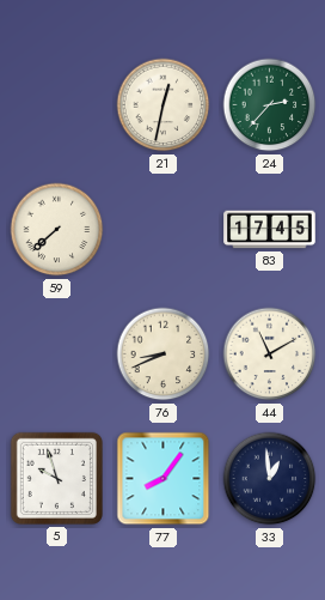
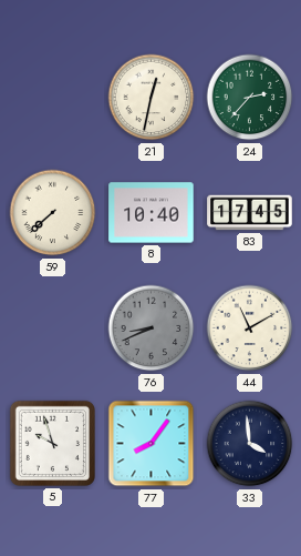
8: none -> 10:40 (152, 213)
76 dial: cream -> grey (152, 328)
33: 12:59 -> 3:59 (250, 444)
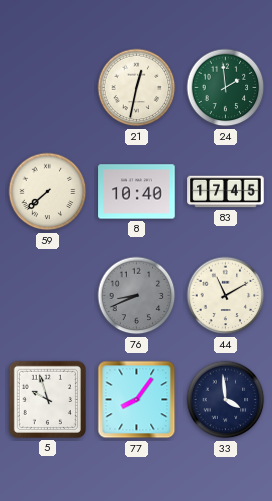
24: 2:37 -> 1:59 (226, 88)
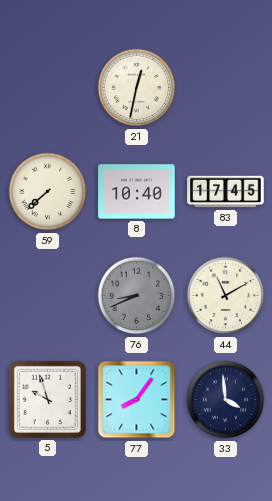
24: 1:59 -> none (226, 88)
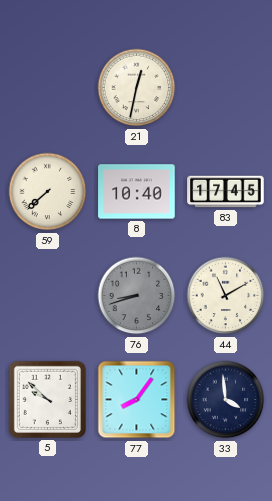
76: 8:41 -> 8:42 (137, 296)
5: 9:57 -> 9:52 (47, 399)
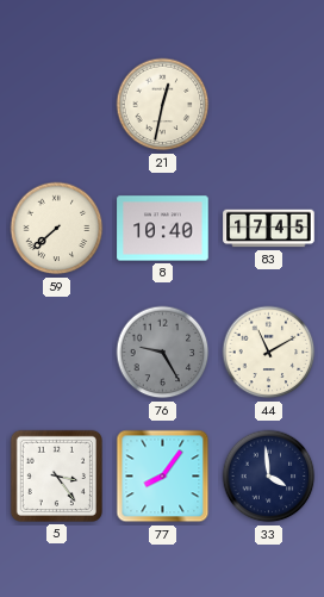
76: 8:42 -> 9:25 (163, 353)
5: 9:52 -> 3:24 (56, 475)
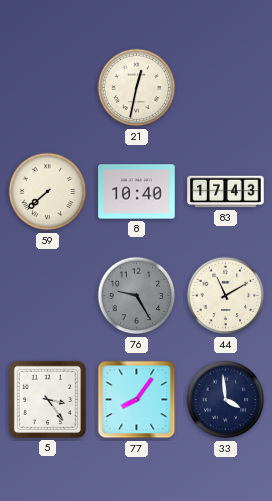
83: 17:45 -> 17:43 (226, 192)
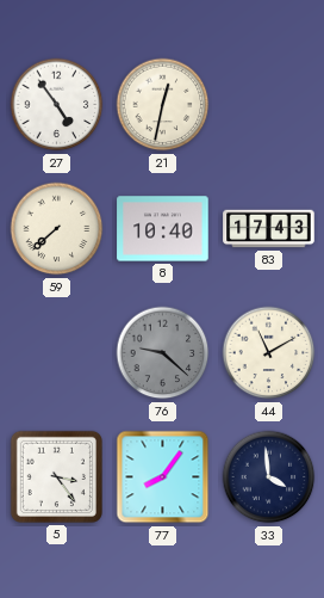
27: none -> 4:54 (57, 105)
76: 9:25 -> 9:22 (163, 353)
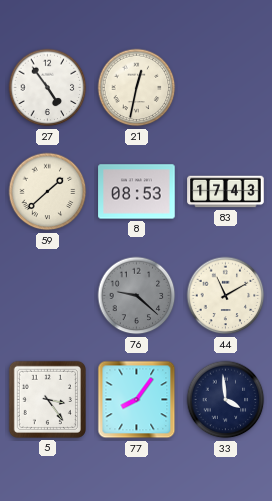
59: 7:38 -> 1:38 (48, 192)
8: 10:40 -> 08:53 (137, 192)
